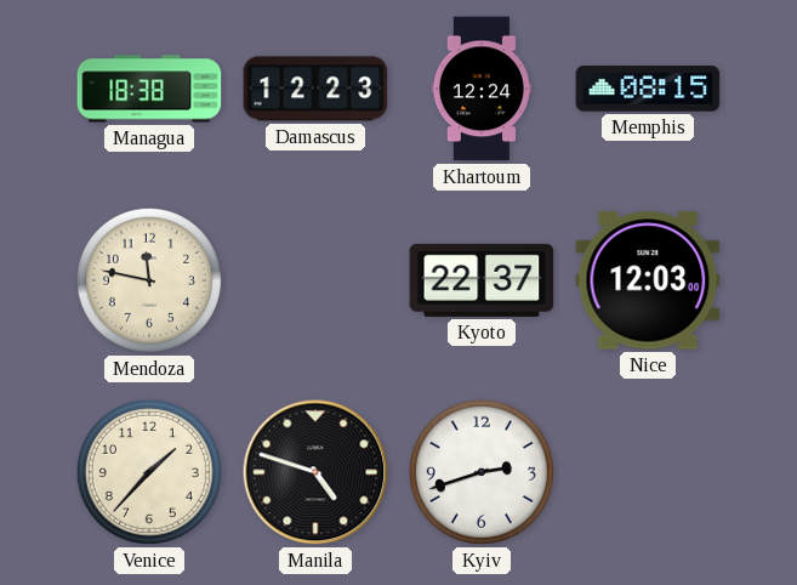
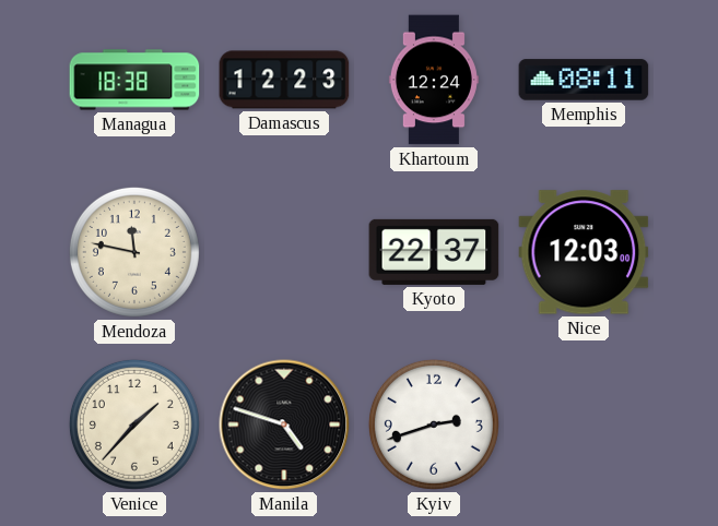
Memphis: 08:15 -> 08:11 (584, 80)
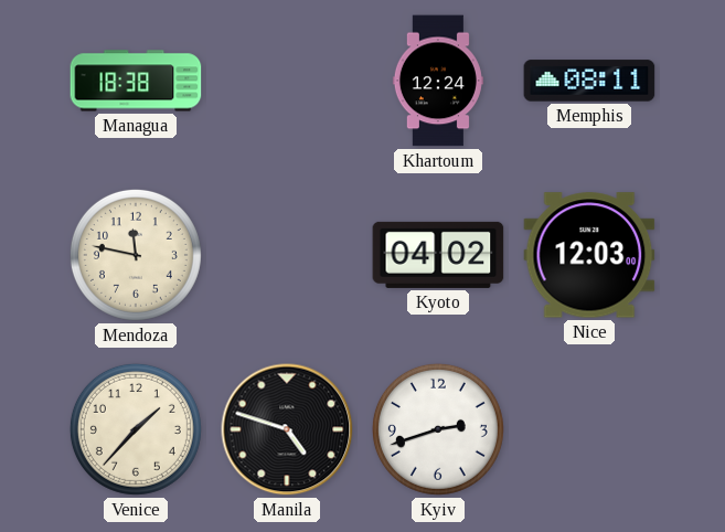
Damascus: 12:23 -> none (284, 80)
Kyoto: 22:37 -> 04:02 (438, 255)
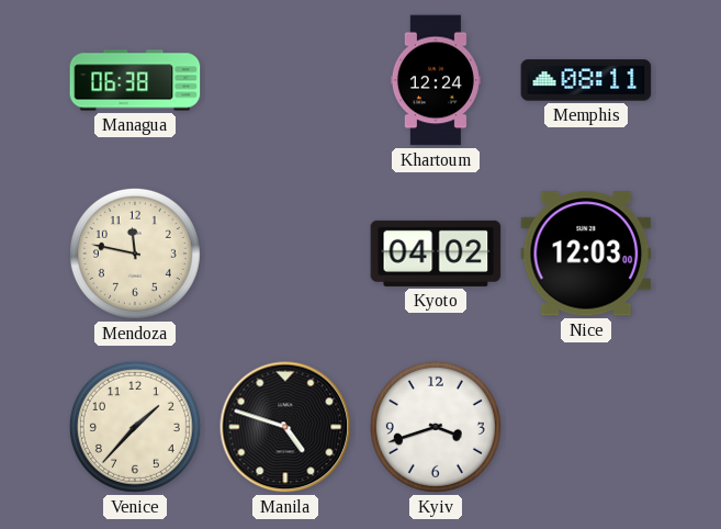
Managua: 18:38 -> 06:38 (135, 80)
Kyiv: 2:42 -> 3:42 (436, 427)
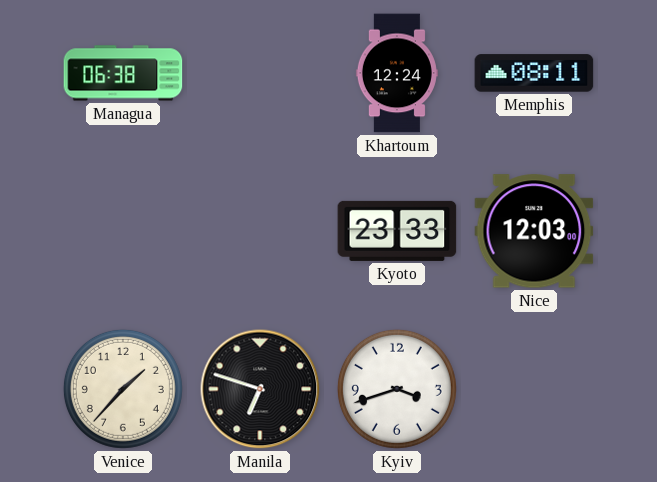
Mendoza: 11:47 -> none (135, 254)
Kyoto: 04:02 -> 23:33 (397, 231)
Manila: 4:48 -> 6:48 (260, 389)
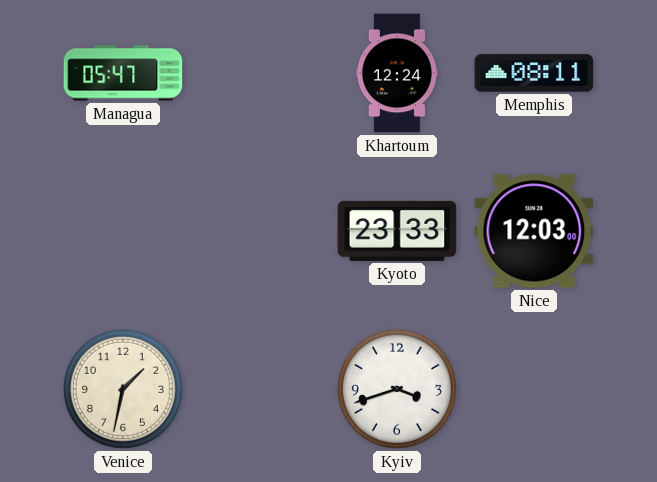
Managua: 06:38 -> 05:47 (123, 73)
Venice: 1:37 -> 1:32 (123, 389)
Manila: 6:48 -> none (260, 389)
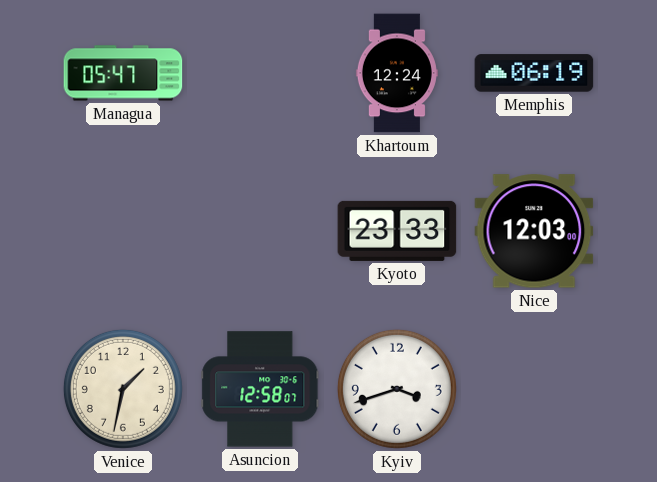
Memphis: 08:11 -> 06:19 (534, 73)
Asuncion: none -> 12:58 (260, 389)
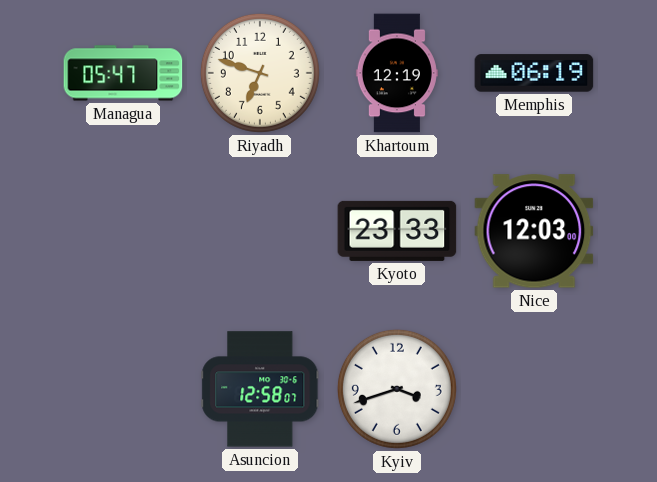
Riyadh: none -> 6:48 (260, 73)
Khartoum: 12:24 -> 12:19 (397, 73)
Venice: 1:32 -> none (123, 389)
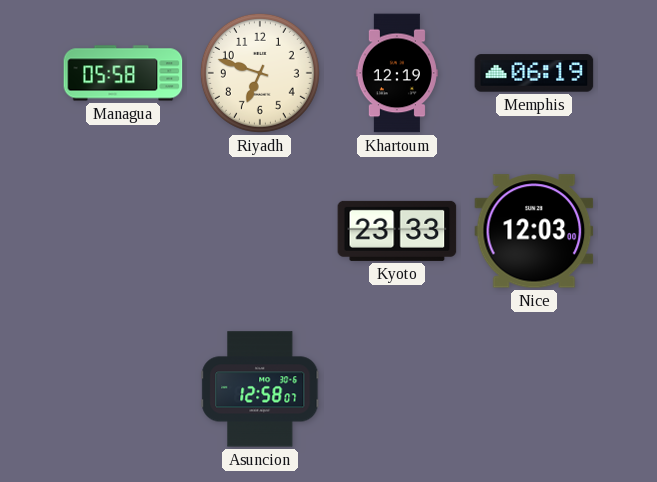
Managua: 05:47 -> 05:58 (123, 73)
Kyiv: 3:42 -> none (397, 389)
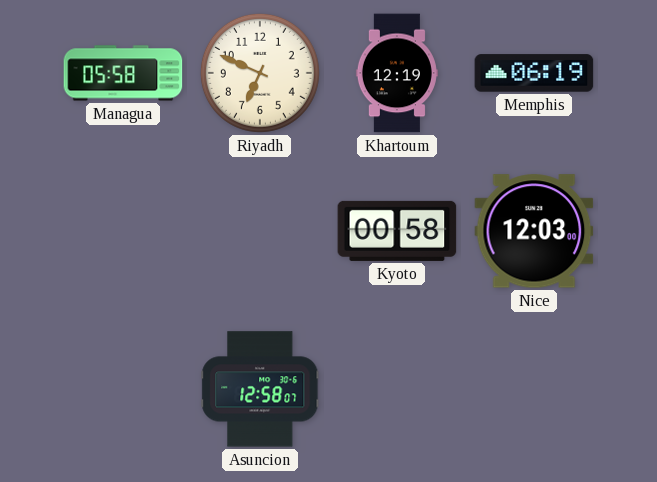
Riyadh: 6:48 -> 6:49 (260, 73)
Kyoto: 23:33 -> 00:58 (397, 231)
